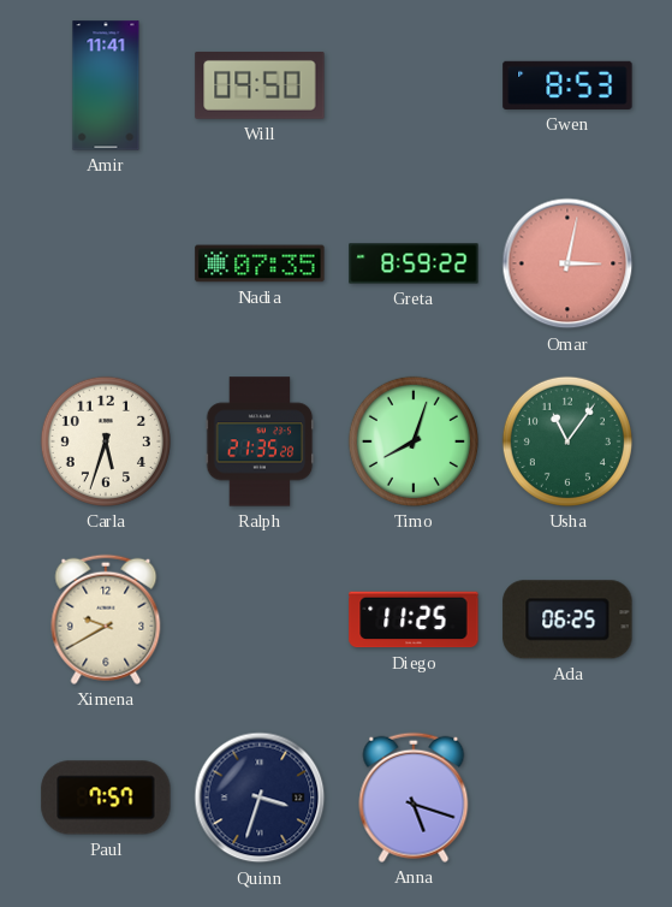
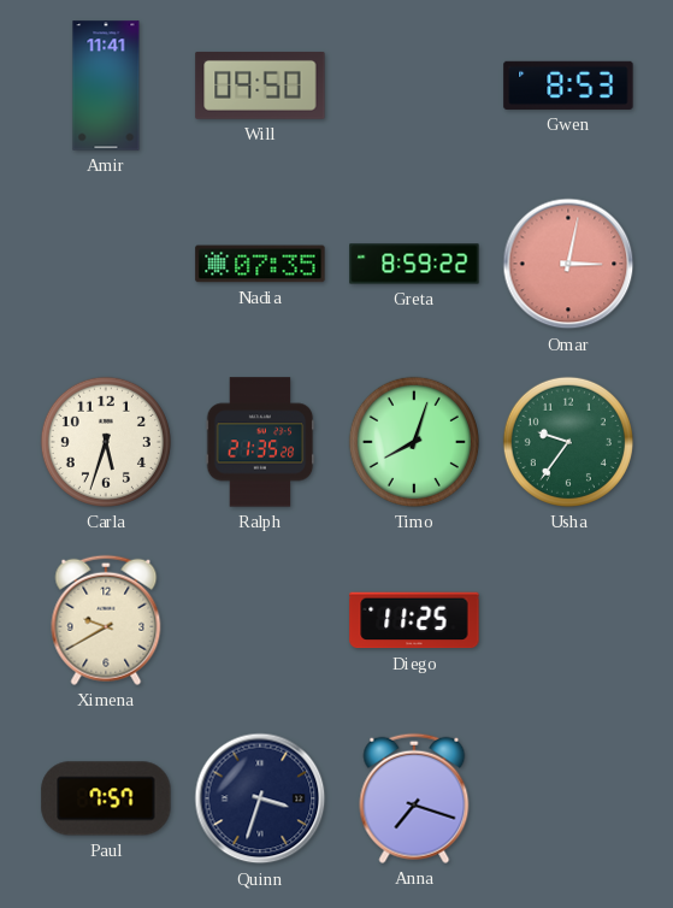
Usha: 11:06 -> 9:36 (568, 442)
Ada: 06:25 -> none (567, 620)
Anna: 5:18 -> 7:18 (414, 798)
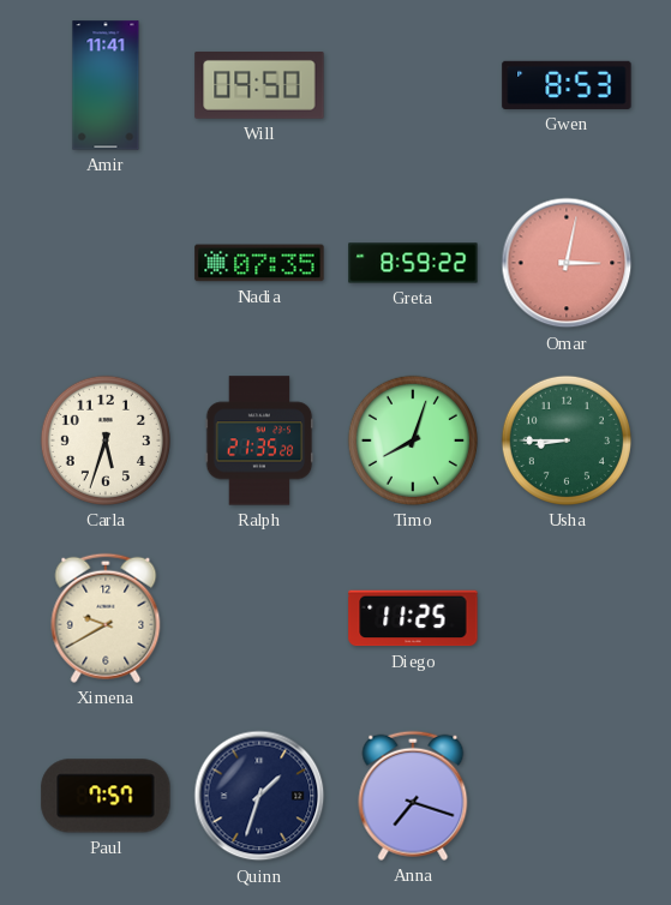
Usha: 9:36 -> 8:45 (567, 440)
Quinn: 3:33 -> 1:33 (259, 796)
